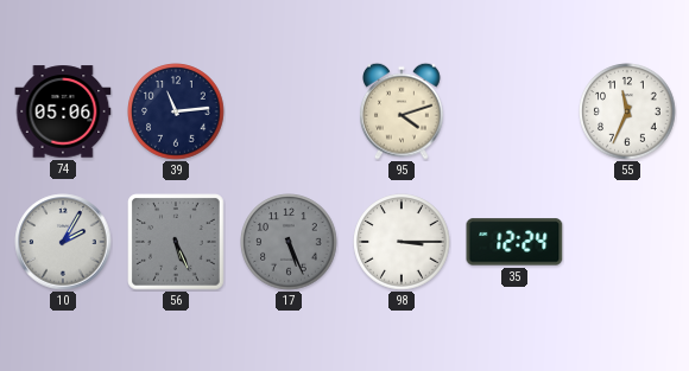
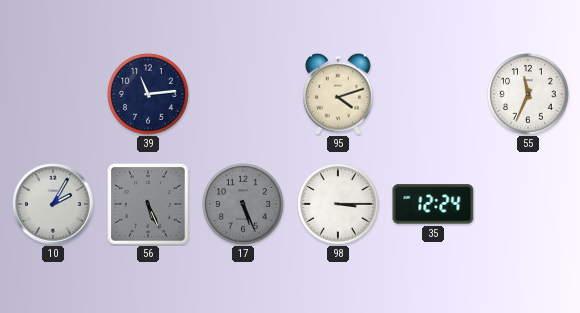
74: 05:06 -> none (63, 111)
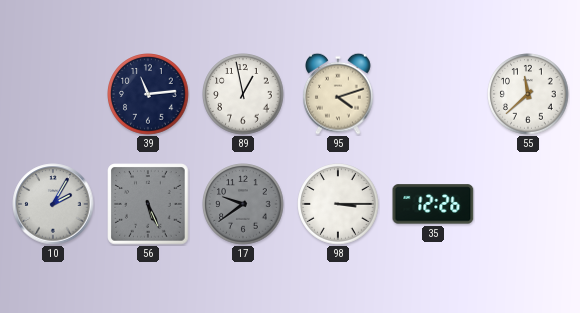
89: none -> 12:58 (243, 94)
55: 11:34 -> 11:38 (528, 94)
17: 5:26 -> 9:39 (243, 204)
35: 12:24 -> 12:26 (433, 204)
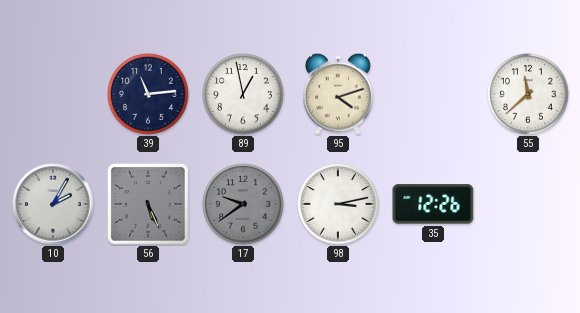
98: 3:15 -> 3:13 (338, 204)
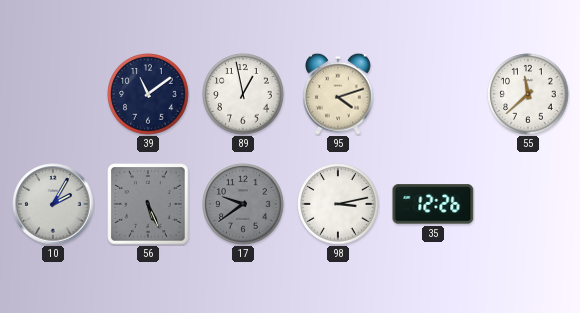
39: 11:14 -> 11:09 (148, 94)
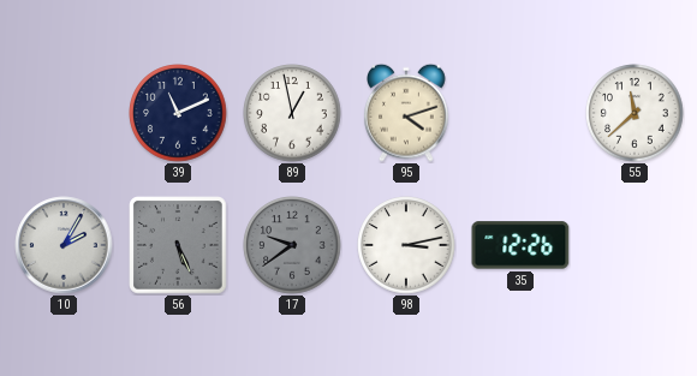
39: 11:09 -> 11:11 (178, 113)
